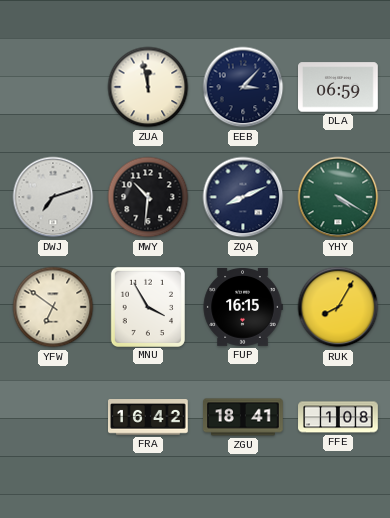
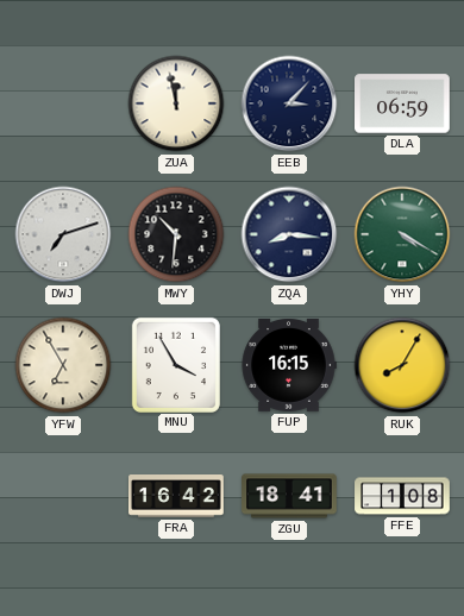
ZQA: 8:11 -> 8:16 (289, 234)
YFW: 6:51 -> 6:55 (63, 365)
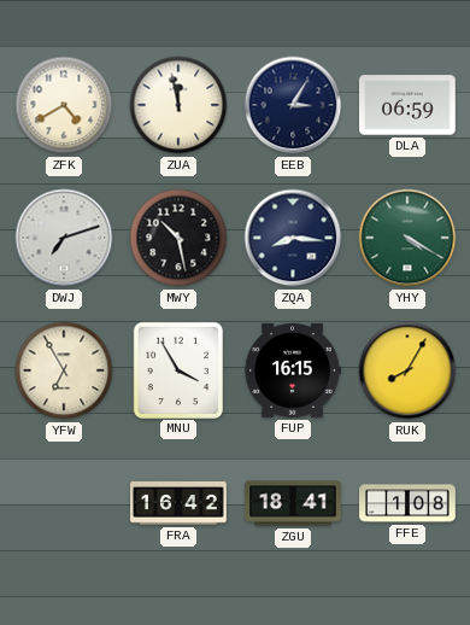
ZFK: none -> 4:40 (64, 105)
EEB: 3:07 -> 3:05 (293, 105)
MWY: 10:31 -> 10:28 (178, 238)
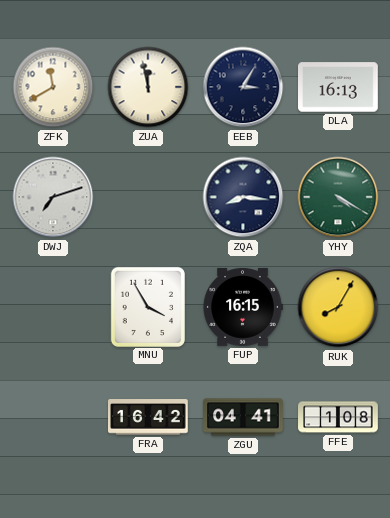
ZFK: 4:40 -> 11:40 (53, 87)
DLA: 06:59 -> 16:13 (339, 87)
MWY: 10:28 -> none (178, 238)
YFW: 6:55 -> none (64, 370)
ZGU: 18:41 -> 04:41 (243, 417)
